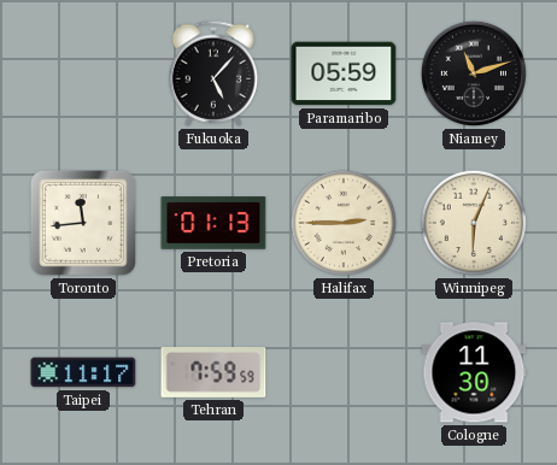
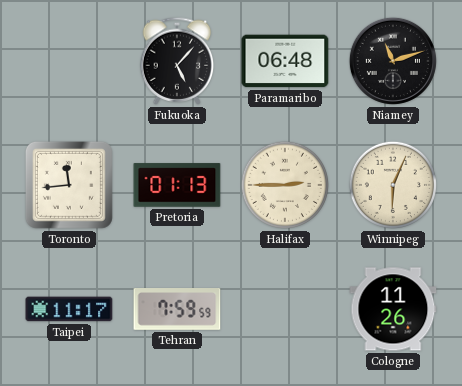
Paramaribo: 05:59 -> 06:48 (285, 61)
Cologne: 11:30 -> 11:26 (393, 309)
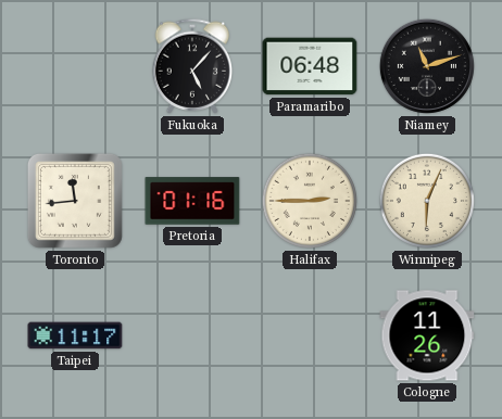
Pretoria: 01:13 -> 01:16 (192, 201)
Tehran: 7:59 -> none (177, 310)
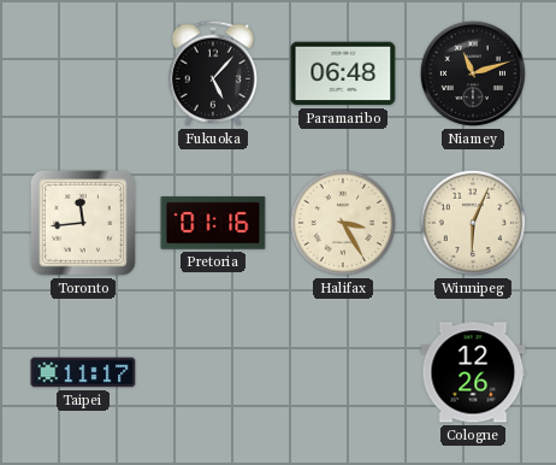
Halifax: 2:45 -> 3:25 (343, 223)
Cologne: 11:26 -> 12:26 (473, 372)
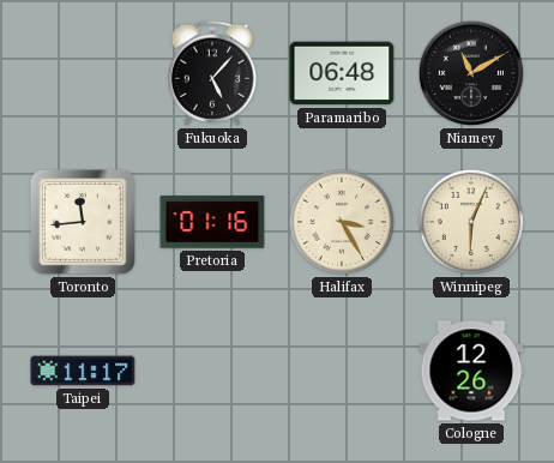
Niamey: 11:12 -> 11:10 (471, 73)
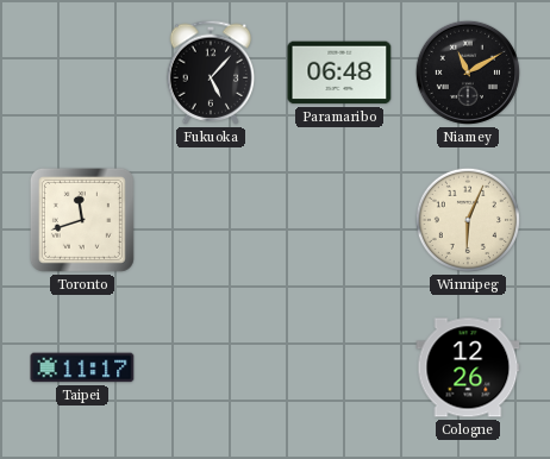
Toronto: 11:44 -> 11:42 (82, 220)
Pretoria: 01:16 -> none (212, 222)
Halifax: 3:25 -> none (342, 222)
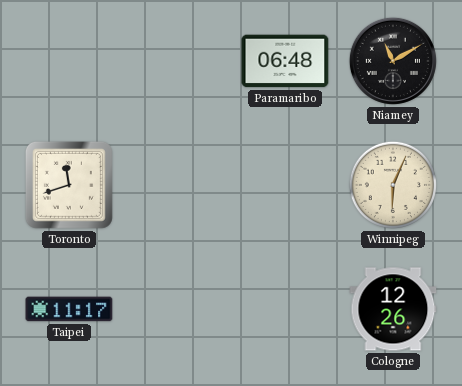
Fukuoka: 5:07 -> none (211, 73)
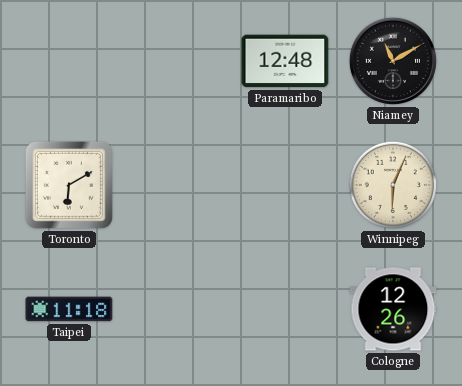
Paramaribo: 06:48 -> 12:48 (285, 61)
Toronto: 11:42 -> 6:10 (69, 185)
Taipei: 11:17 -> 11:18 (69, 309)
